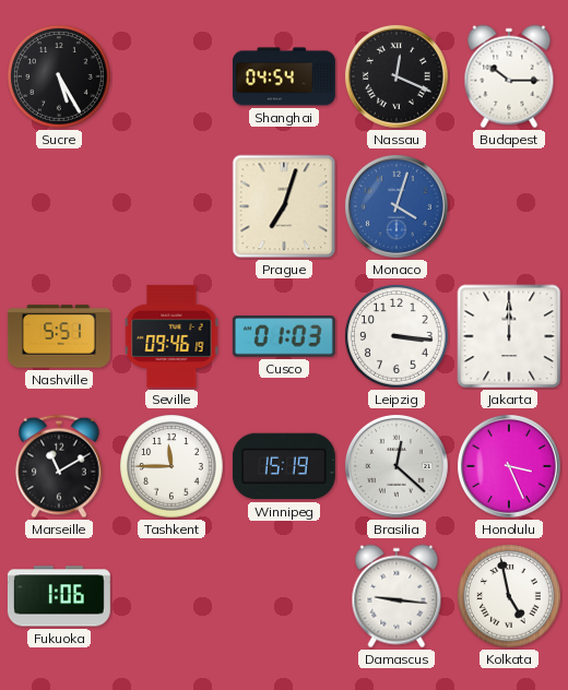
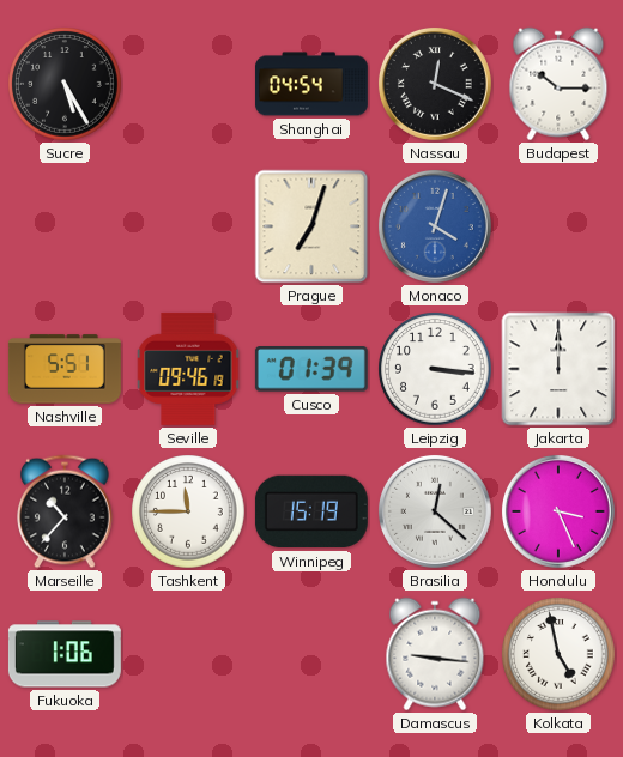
Cusco: 01:03 -> 01:39 (311, 369)
Marseille: 11:10 -> 10:37 (65, 511)
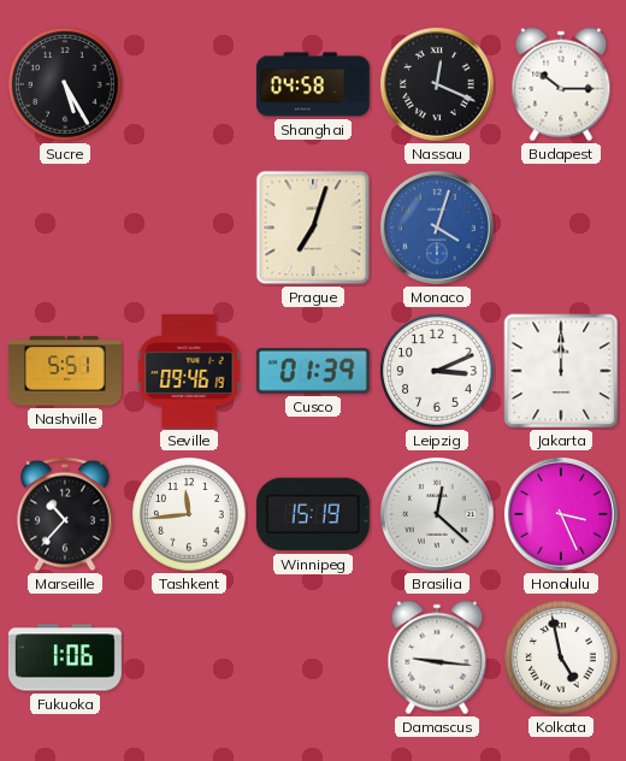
Shanghai: 04:54 -> 04:58 (313, 84)
Leipzig: 3:16 -> 3:11 (437, 371)
Tashkent: 11:45 -> 11:44 (189, 514)
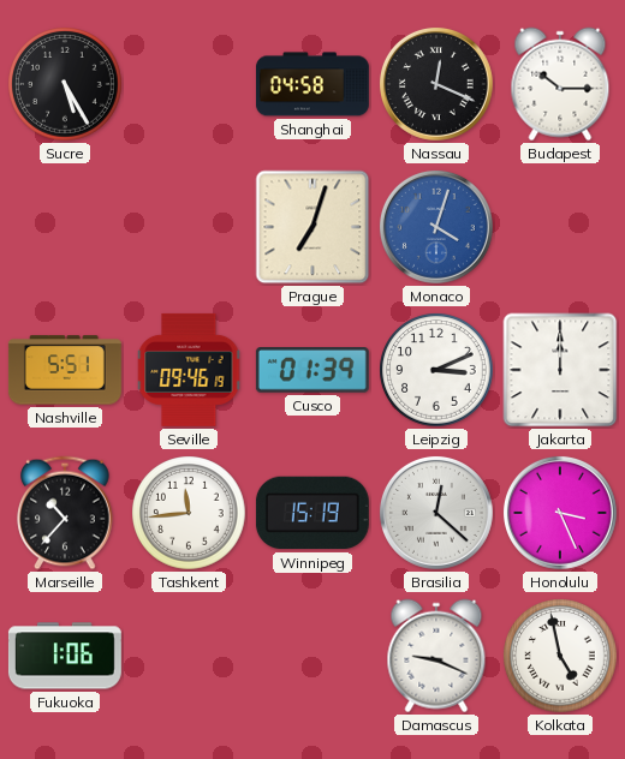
Damascus: 9:16 -> 9:19 (436, 656)
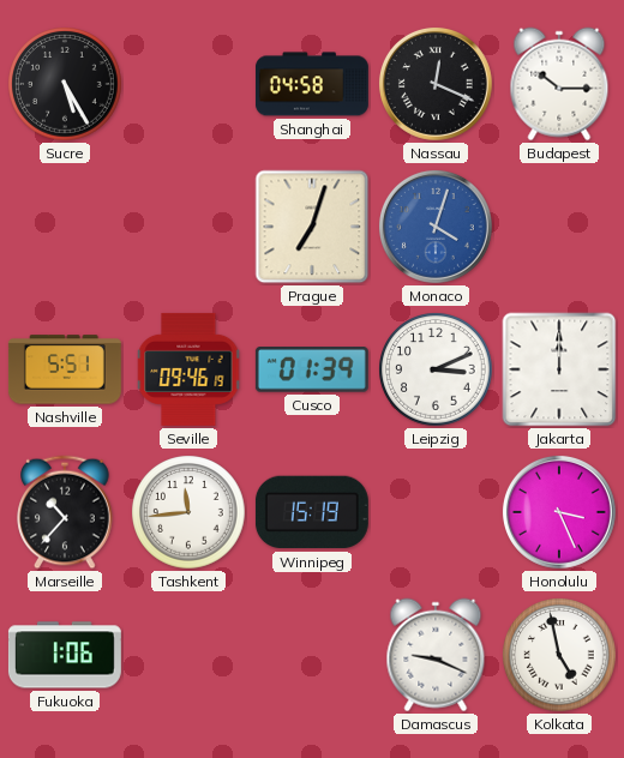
Brasilia: 12:22 -> none (436, 513)
